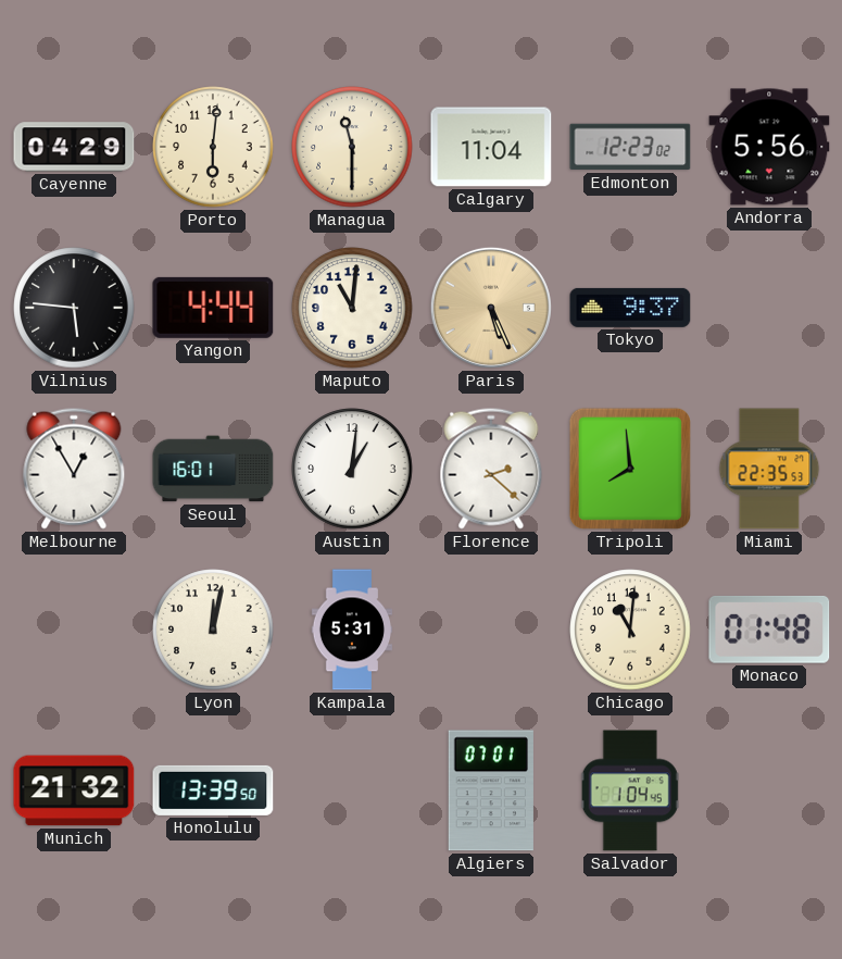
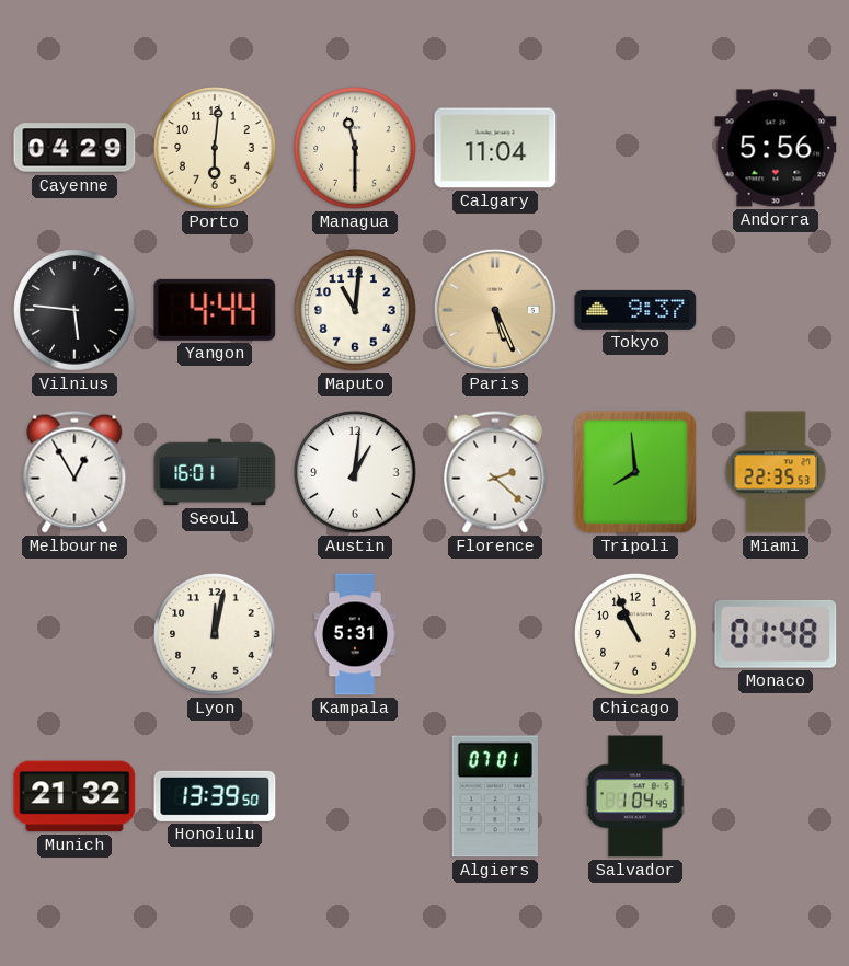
Edmonton: 12:23 -> none (630, 147)
Chicago: 11:01 -> 10:56 (635, 634)
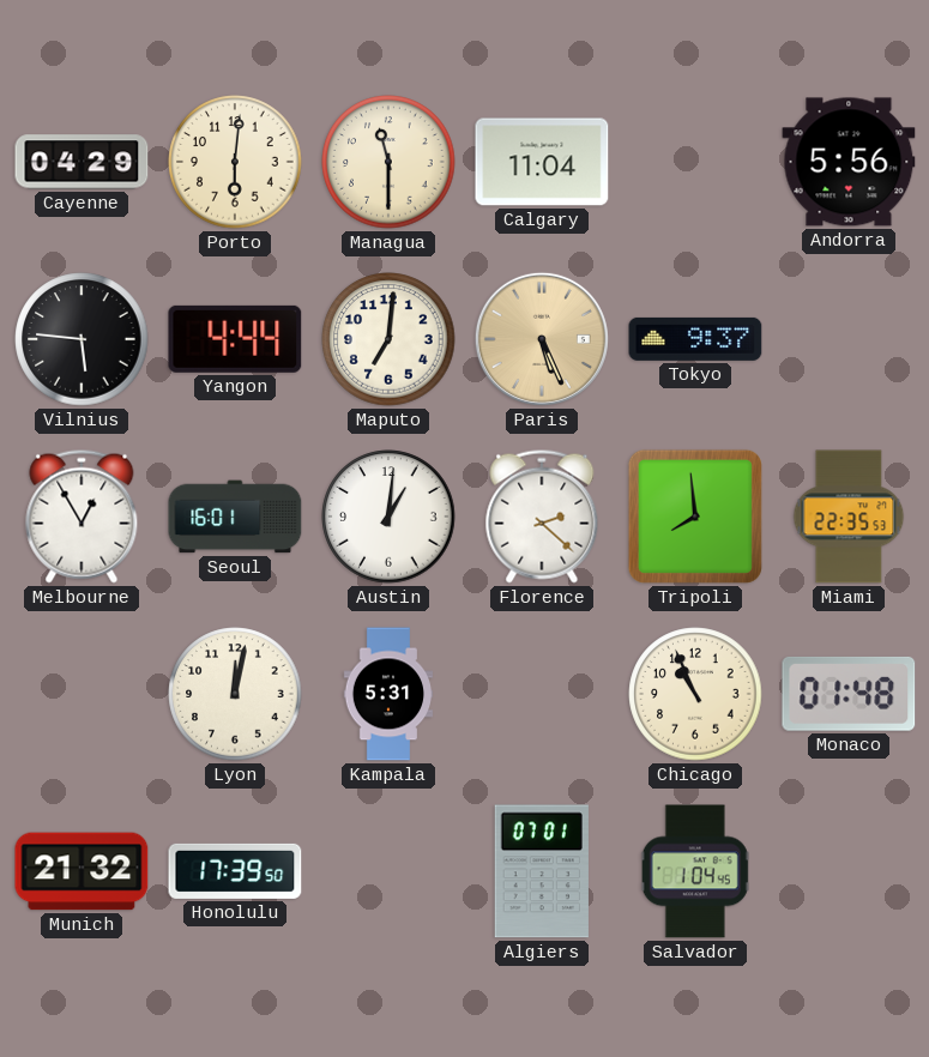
Maputo: 11:01 -> 7:01 (388, 339)
Honolulu: 13:39 -> 17:39 (235, 871)
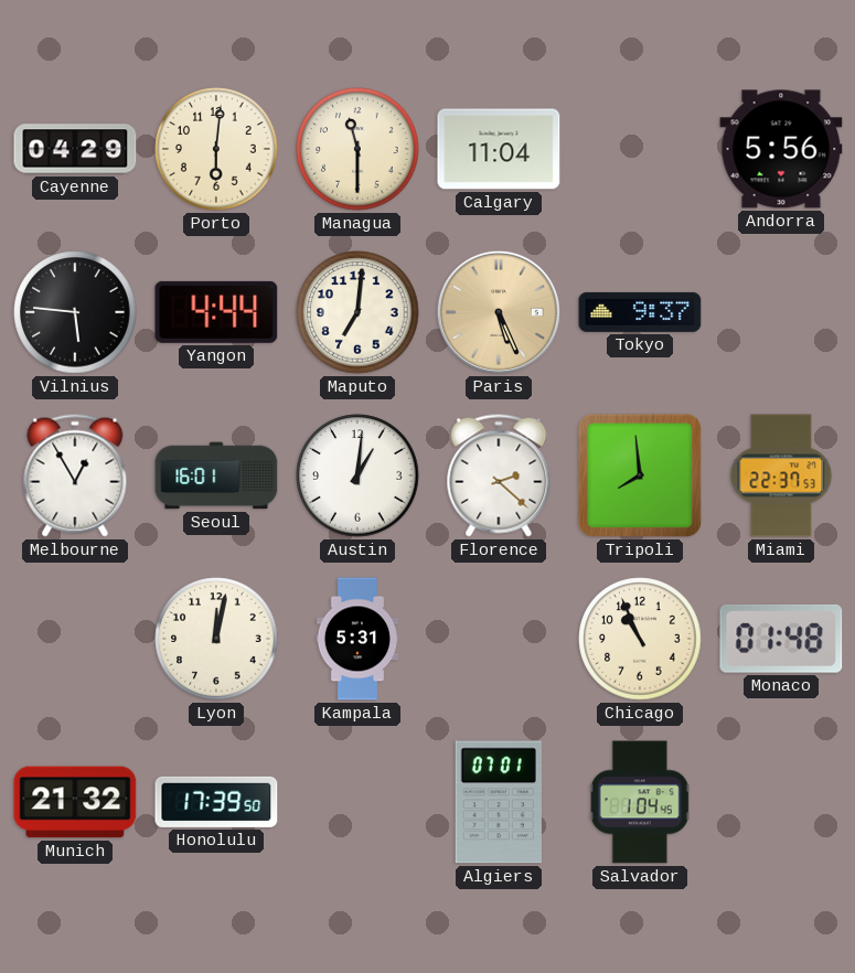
Miami: 22:35 -> 22:37 (781, 475)
